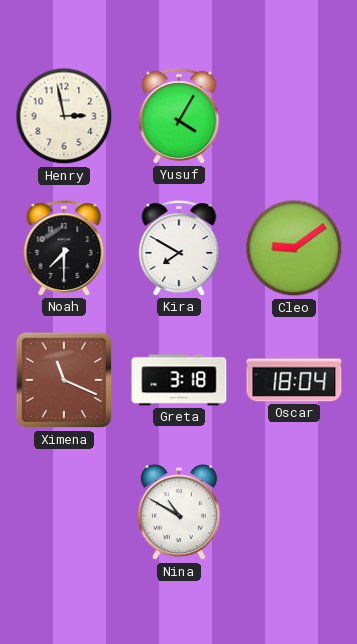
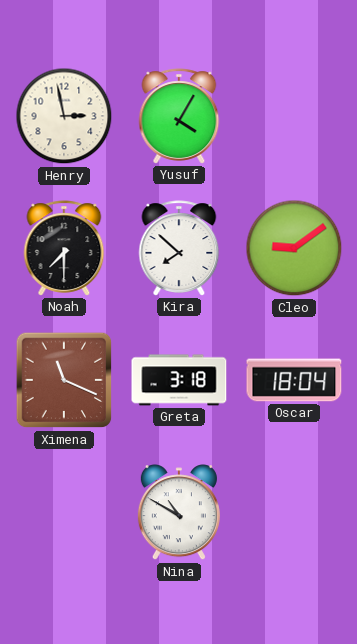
Kira: 7:50 -> 7:52 (179, 248)
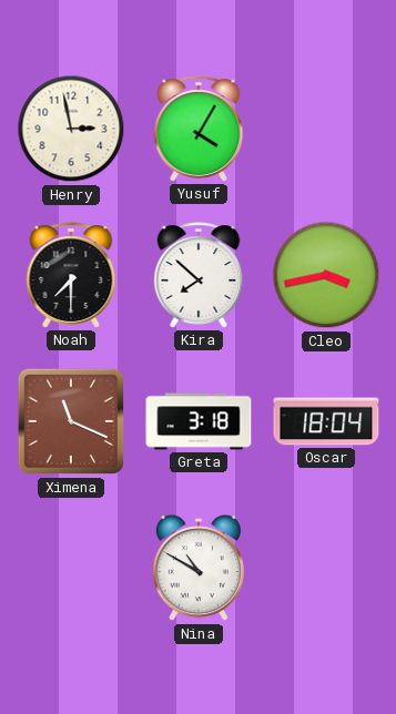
Cleo: 9:09 -> 3:43 (326, 275)
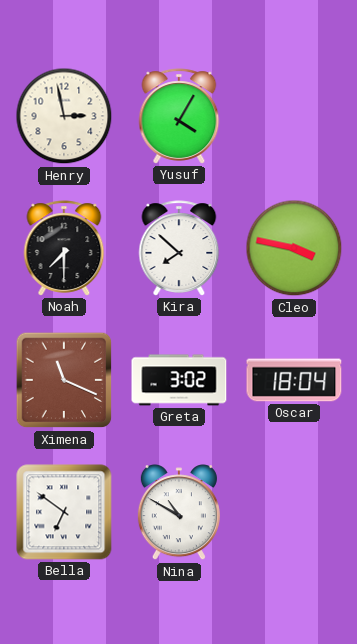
Cleo: 3:43 -> 3:47 (294, 248)
Greta: 3:18 -> 3:02 (179, 380)
Bella: none -> 6:51 (64, 512)
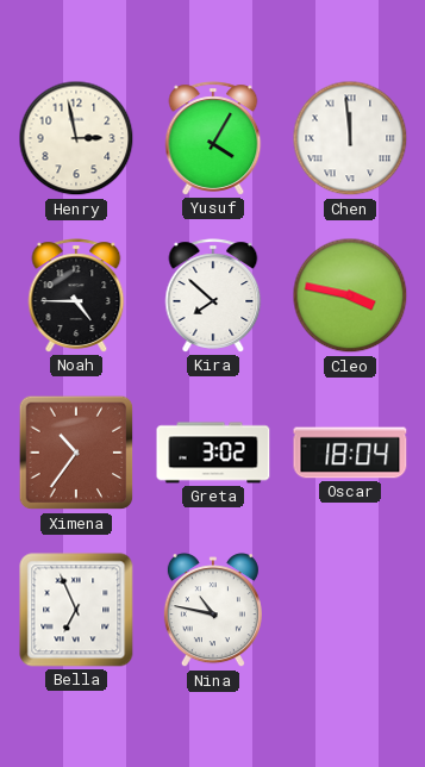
Chen: none -> 11:59 (350, 138)
Noah: 7:30 -> 4:45 (76, 295)
Ximena: 11:19 -> 10:36 (76, 453)
Bella: 6:51 -> 6:56 (76, 610)
Nina: 10:50 -> 10:47 (213, 611)
